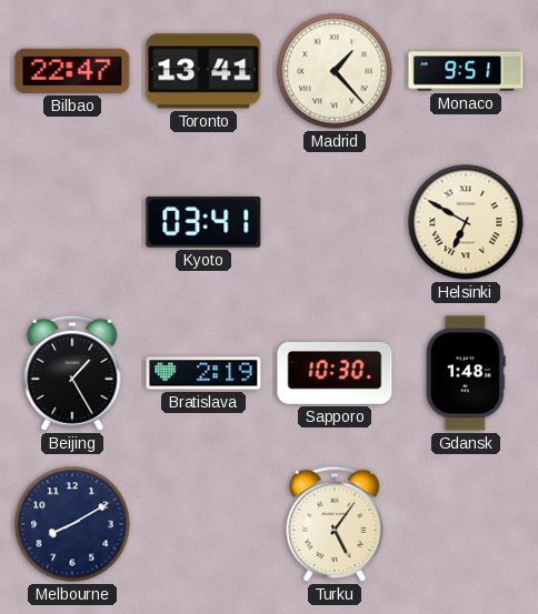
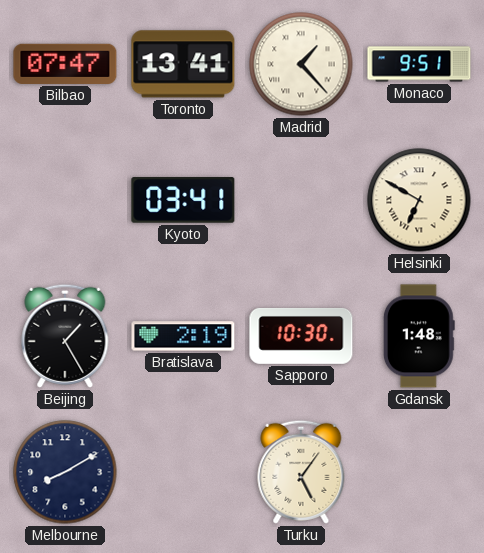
Bilbao: 22:47 -> 07:47 (65, 64)
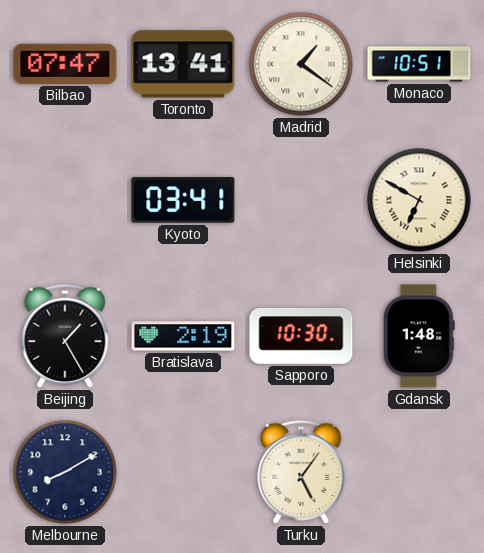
Madrid: 1:23 -> 1:21 (301, 64)
Monaco: 9:51 -> 10:51 (419, 64)
